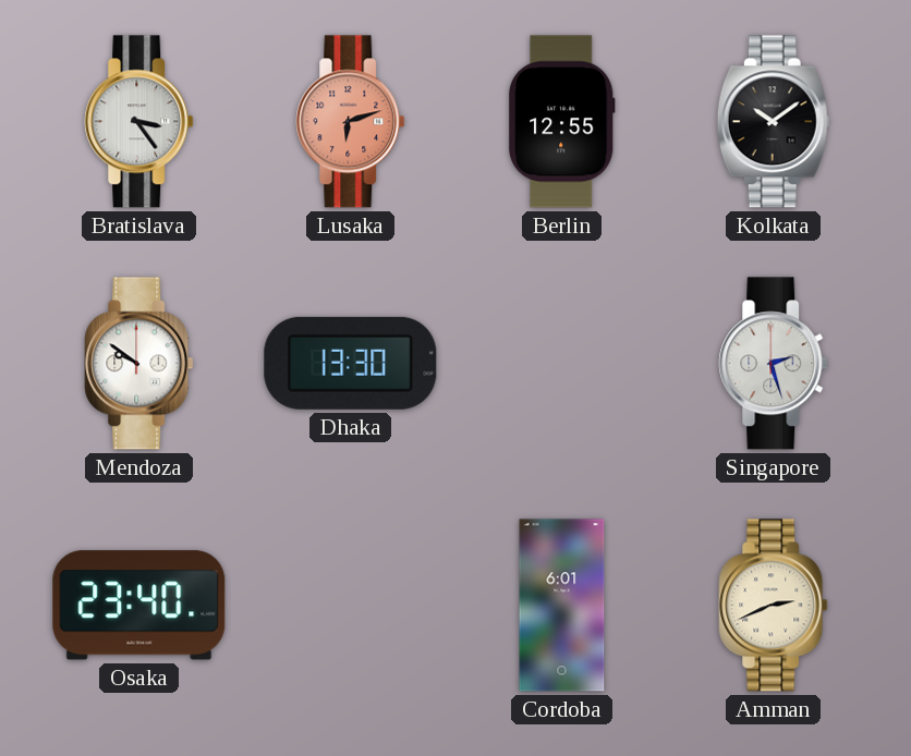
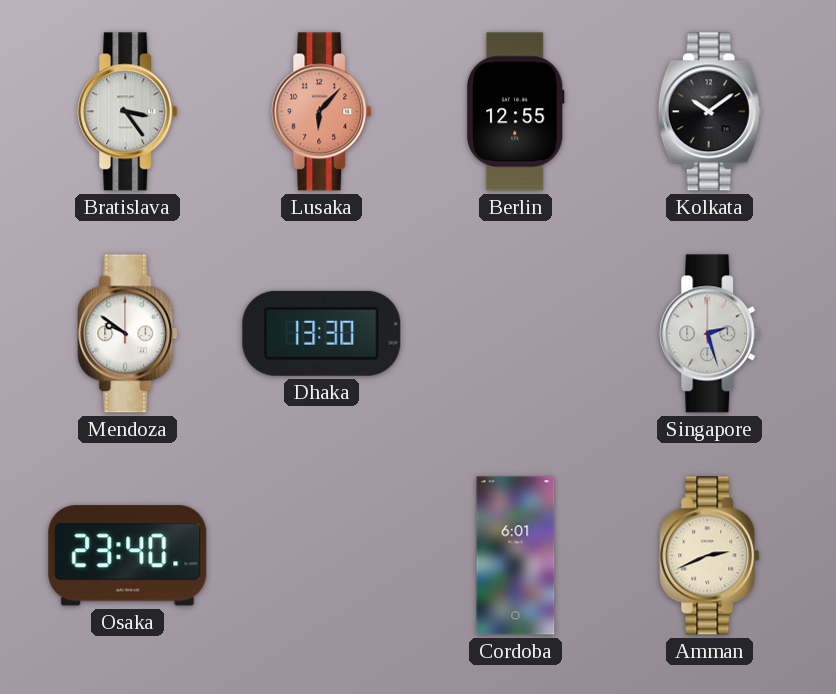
Lusaka: 6:12 -> 6:07 (322, 112)
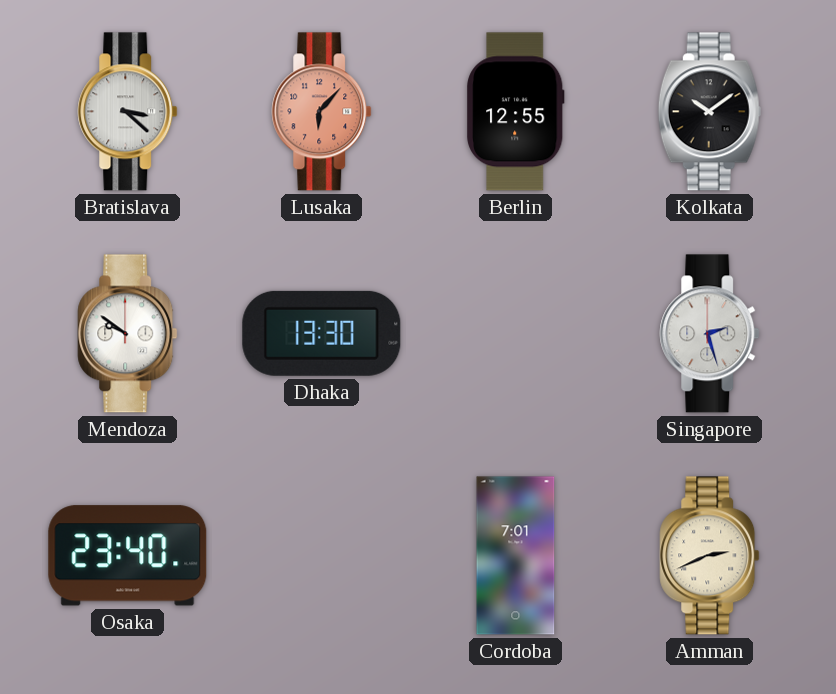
Bratislava: 3:24 -> 3:22 (128, 112)
Cordoba: 6:01 -> 7:01 (516, 556)
